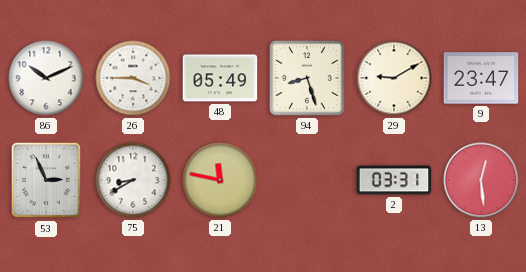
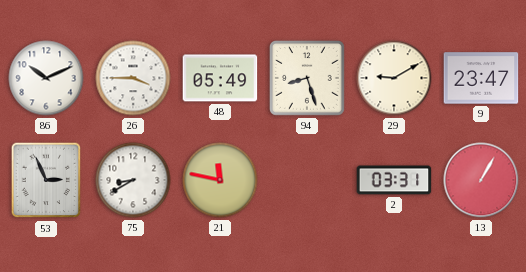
13: 12:29 -> 1:05 (481, 180)
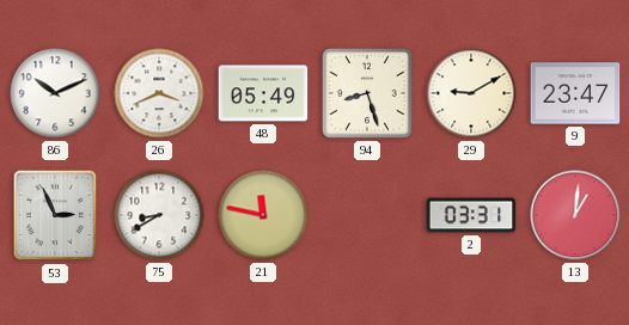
26: 3:45 -> 3:41 (159, 93)
13: 1:05 -> 1:01 (575, 215)
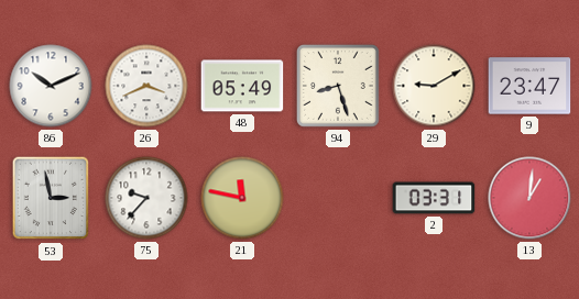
53: 2:56 -> 2:58 (51, 198)
75: 8:40 -> 9:37 (146, 198)
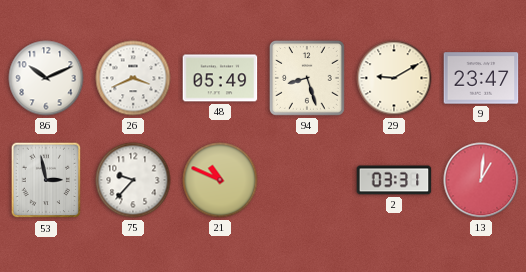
21: 11:47 -> 10:49 (220, 180)
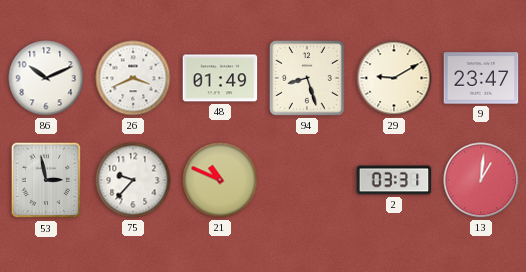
48: 05:49 -> 01:49 (220, 78)
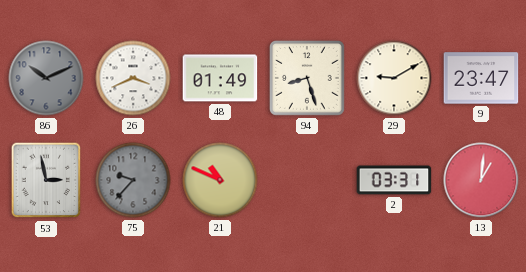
86 dial: white -> grey (46, 78)
75 dial: white -> grey (133, 180)
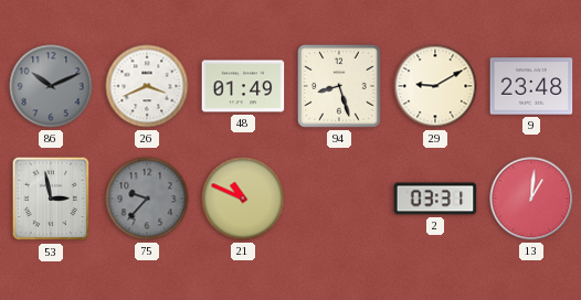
9: 23:47 -> 23:48 (531, 86)
